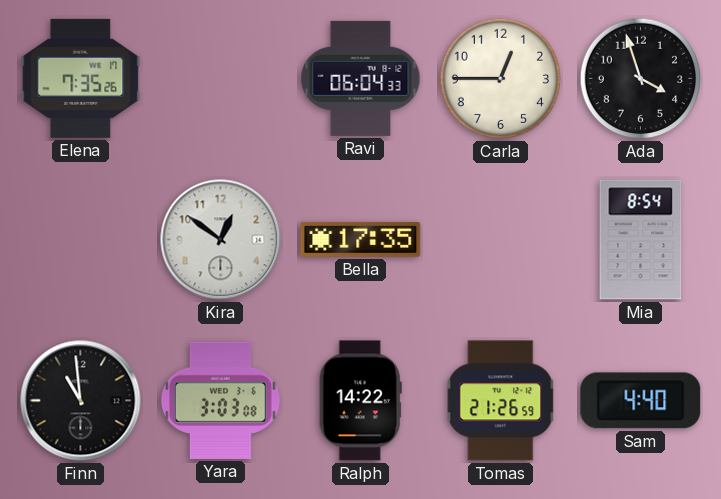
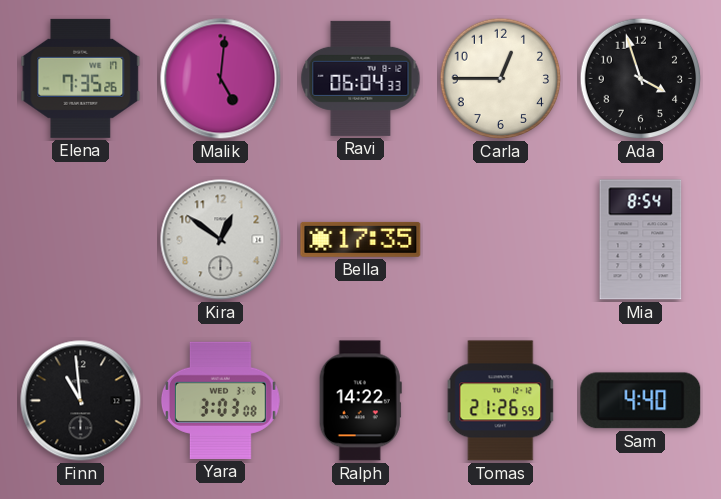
Malik: none -> 5:01 (221, 79)
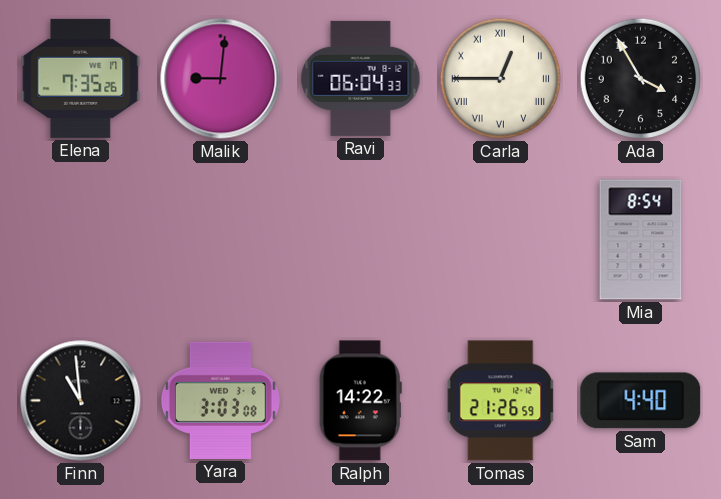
Malik: 5:01 -> 9:01 (221, 79)
Carla numerals: Arabic -> Roman (501, 79)
Ada: 3:57 -> 3:55 (641, 79)
Kira: 12:51 -> none (221, 240)
Bella: 17:35 -> none (361, 239)
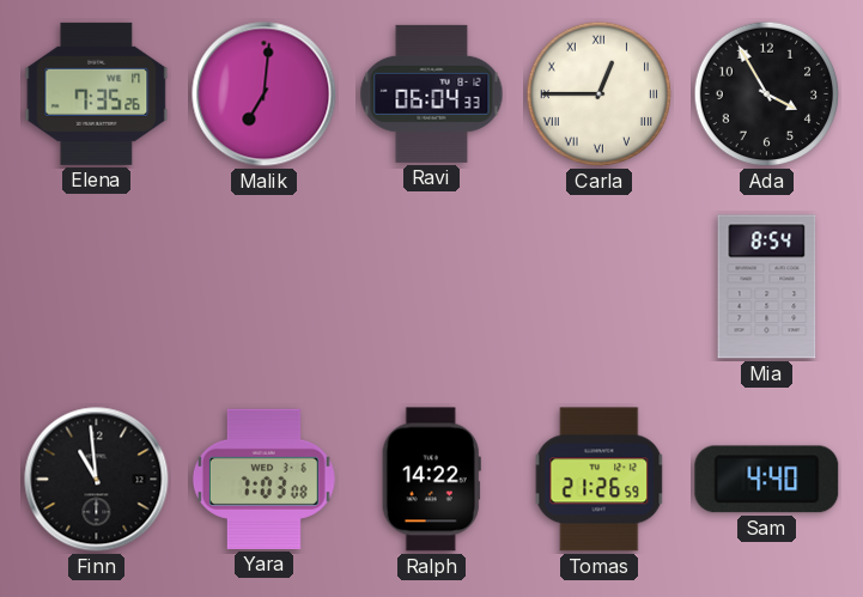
Malik: 9:01 -> 7:01 (265, 95)
Yara: 3:03 -> 7:03 (263, 479)
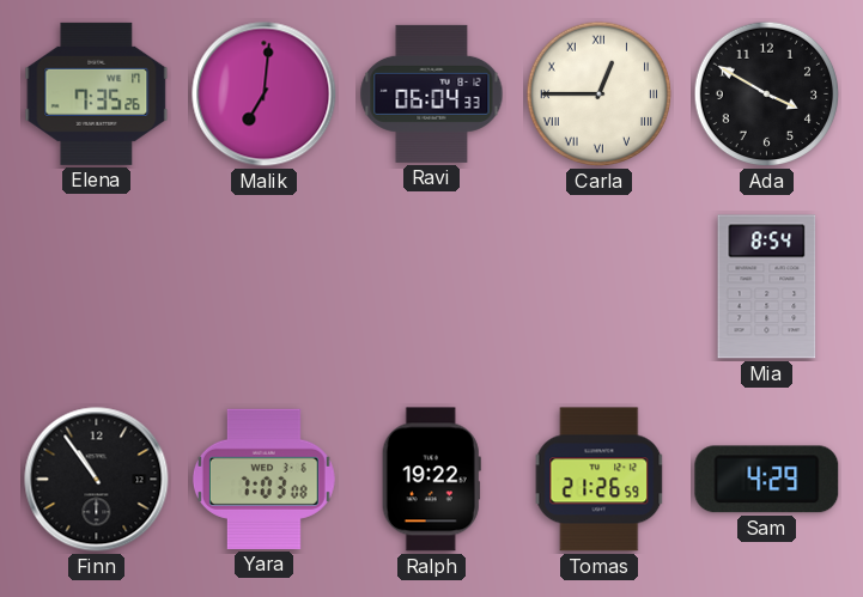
Ada: 3:55 -> 3:50 (767, 95)
Finn: 10:59 -> 10:54 (97, 480)
Ralph: 14:22 -> 19:22 (431, 480)
Sam: 4:40 -> 4:29 (767, 480)
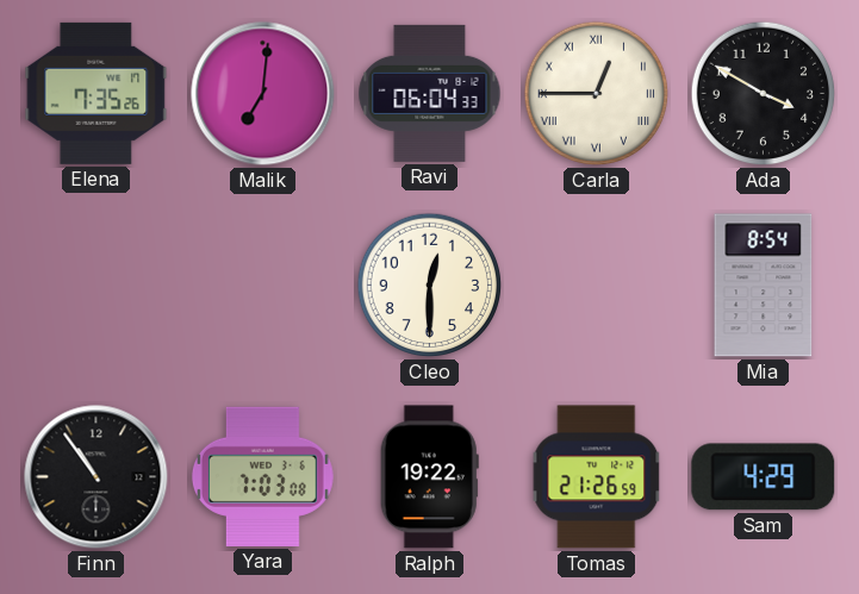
Cleo: none -> 12:30 (430, 286)
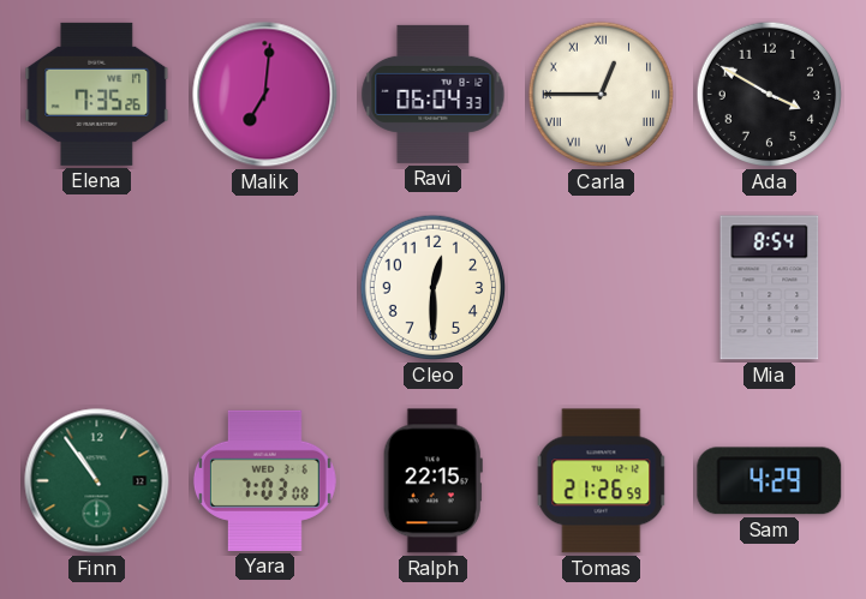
Finn dial: black -> green (97, 481)
Ralph: 19:22 -> 22:15 (432, 481)
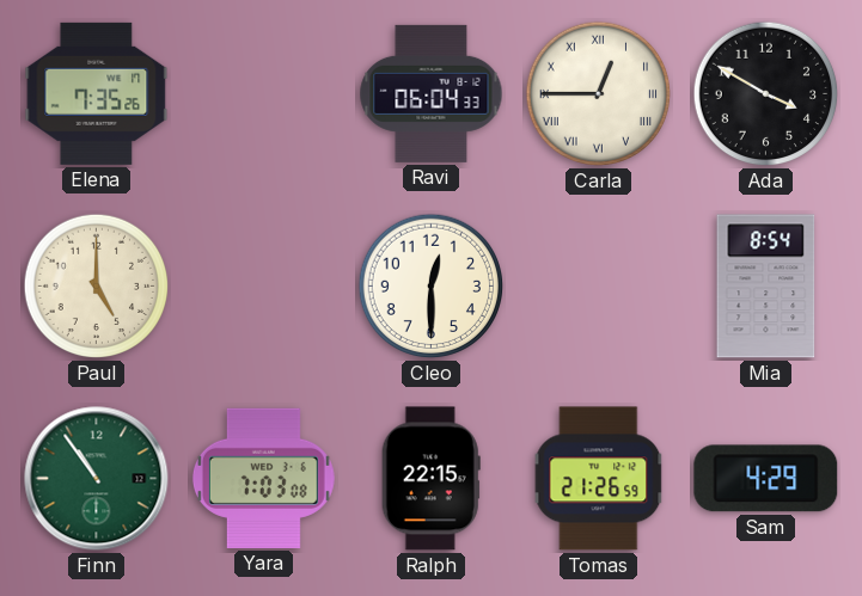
Malik: 7:01 -> none (265, 95)
Paul: none -> 5:00 (97, 287)
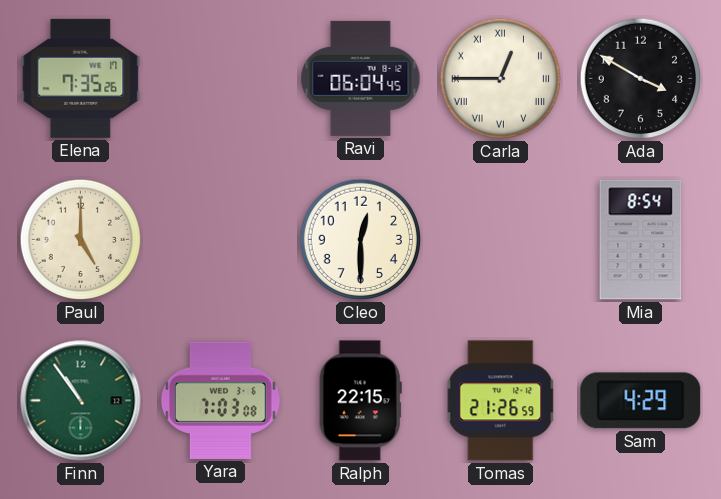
Ravi: 06:04:33 -> 06:04:45 (361, 78)
